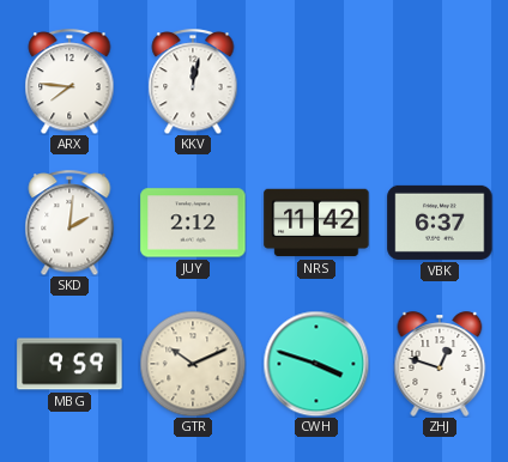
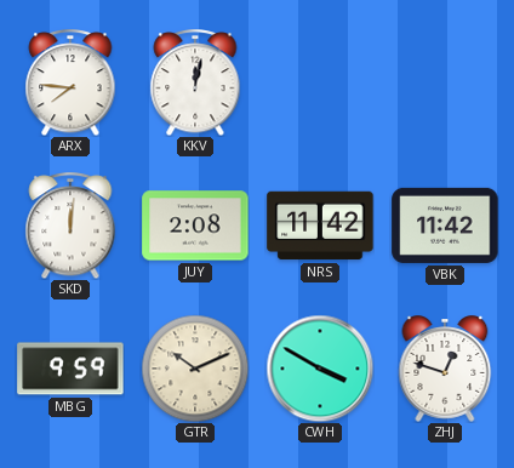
SKD: 2:01 -> 12:01 (70, 226)
JUY: 2:12 -> 2:08 (195, 226)
VBK: 6:37 -> 11:42 (445, 226)
CWH: 3:48 -> 3:50 (320, 369)
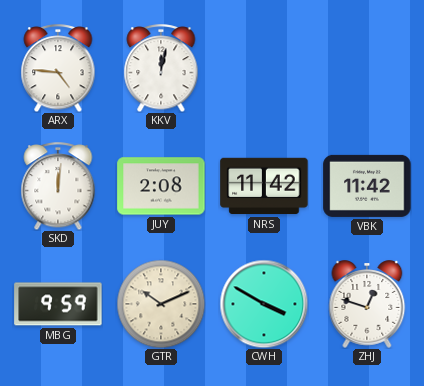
ARX: 7:46 -> 4:46 (58, 68)
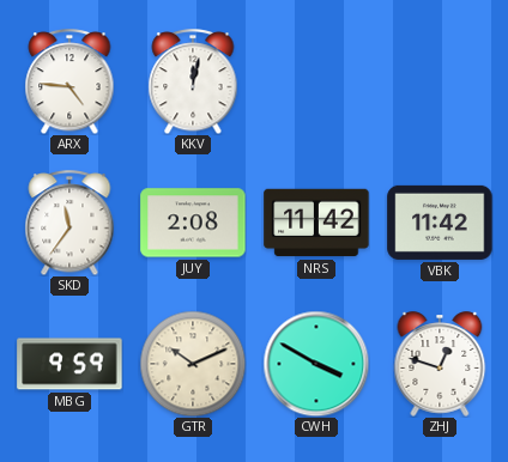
SKD: 12:01 -> 11:36 (69, 223)
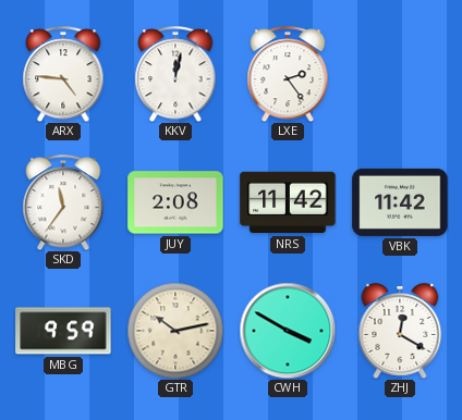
LXE: none -> 2:24 (288, 74)
GTR: 10:11 -> 10:13 (175, 331)
ZHJ: 12:48 -> 12:20 (400, 331)
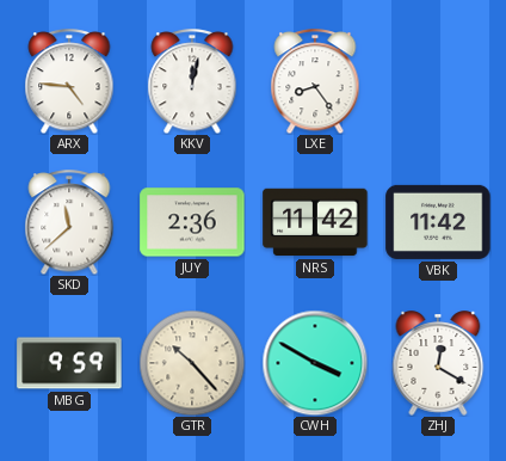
LXE: 2:24 -> 8:24 (315, 81)
SKD: 11:36 -> 11:38 (69, 222)
JUY: 2:08 -> 2:36 (192, 222)
GTR: 10:13 -> 10:23 (192, 363)
